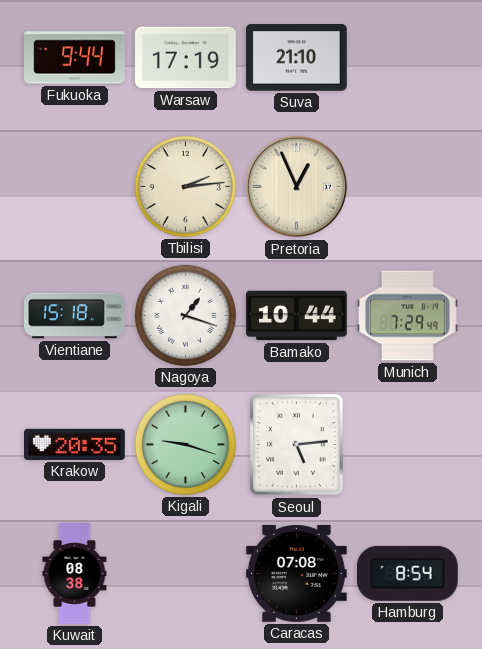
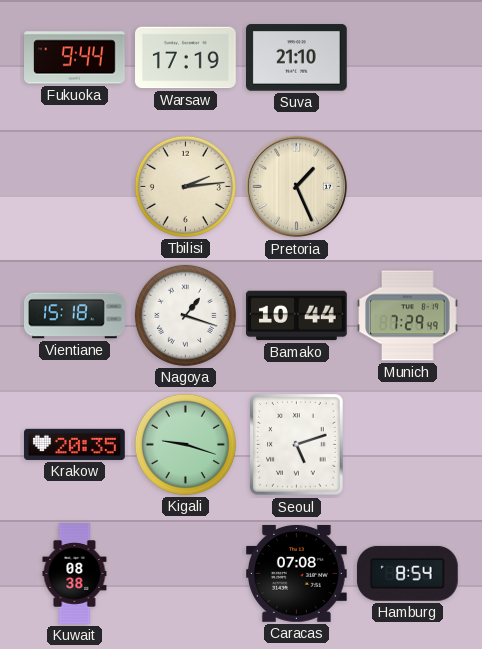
Pretoria: 12:56 -> 1:26 (297, 187)
Seoul: 5:14 -> 5:12 (297, 445)
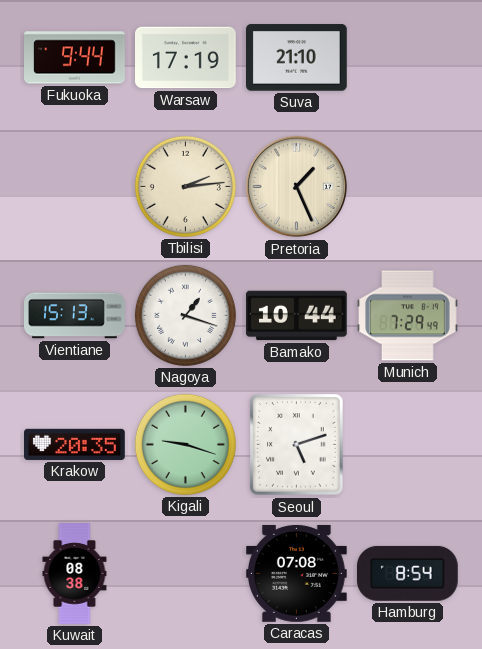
Vientiane: 15:18 -> 15:13 (75, 316)
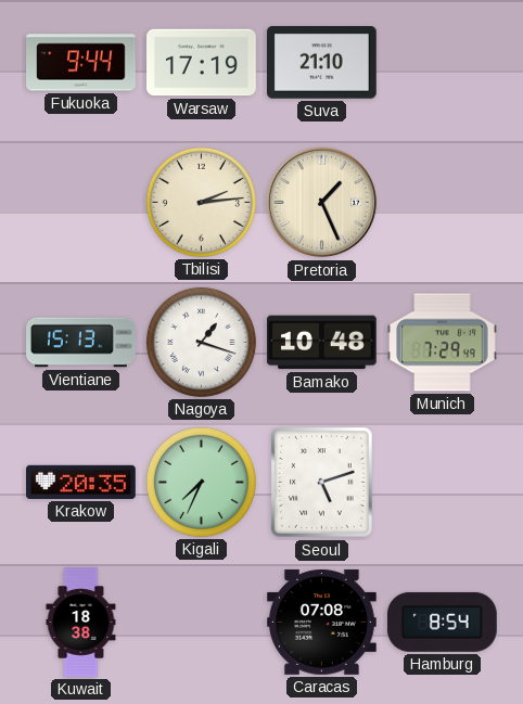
Bamako: 10:44 -> 10:48 (322, 343)
Kigali: 9:18 -> 7:34 (201, 482)
Kuwait: 08:38 -> 18:38 (81, 623)
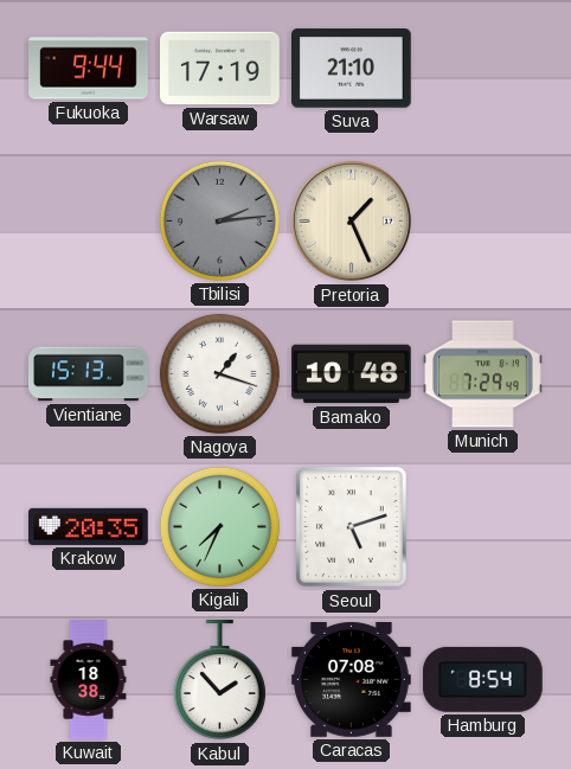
Tbilisi dial: cream -> grey (219, 220)
Kabul: none -> 1:53 (219, 681)
